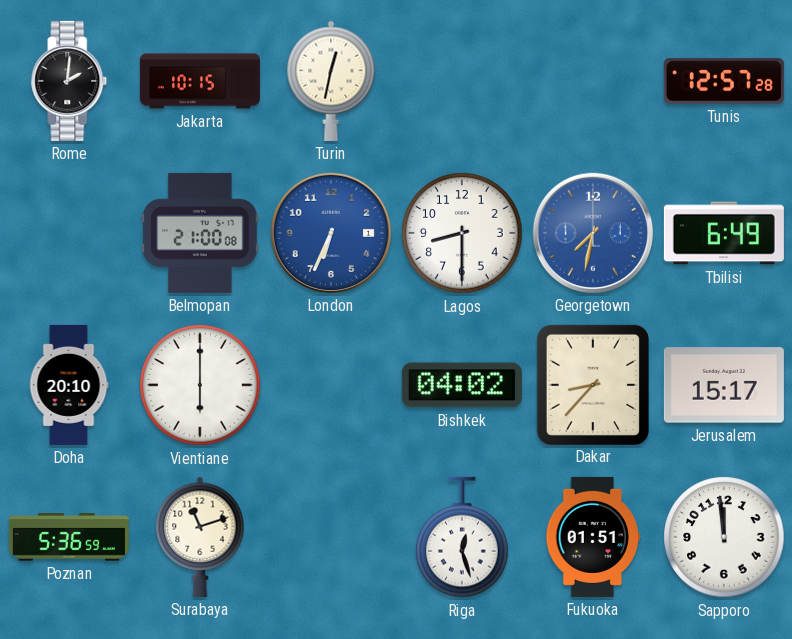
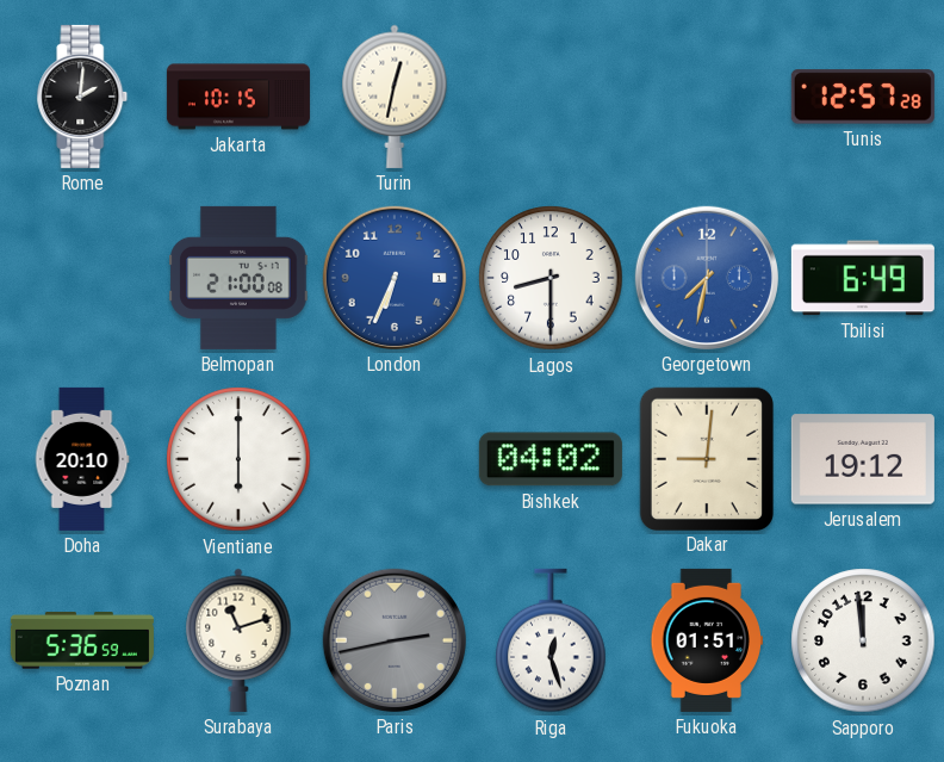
Dakar: 8:37 -> 9:01 (707, 458)
Jerusalem: 15:17 -> 19:12 (863, 459)
Paris: none -> 2:43 (395, 640)
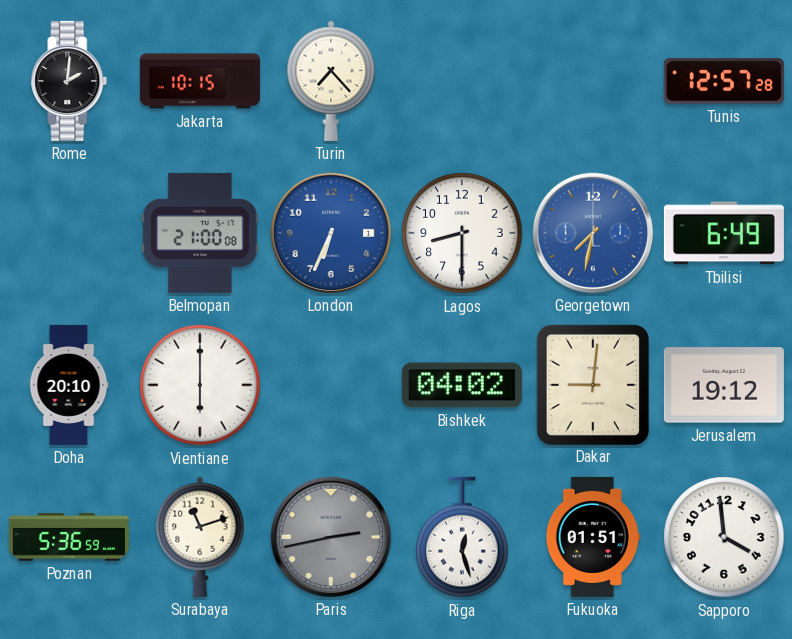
Turin: 12:32 -> 7:23 (331, 81)
Sapporo: 11:59 -> 3:59 (724, 537)
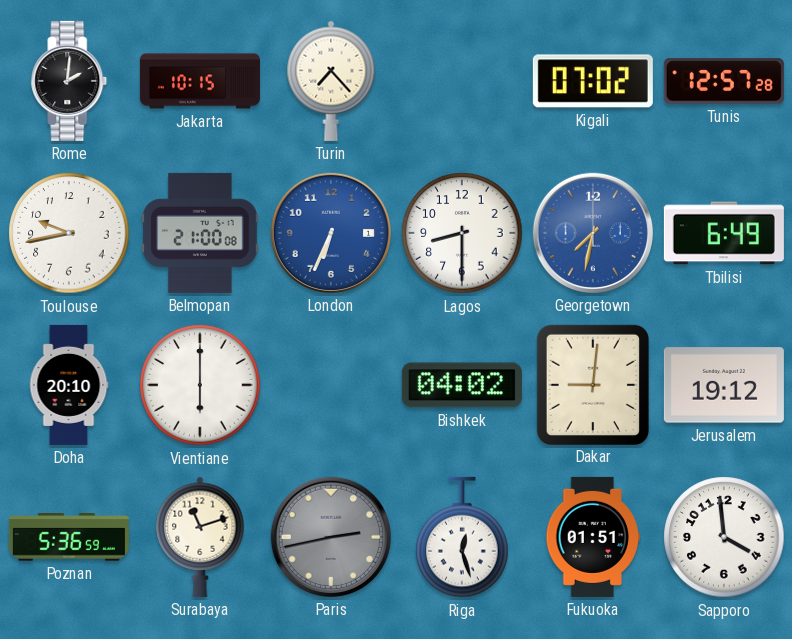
Kigali: none -> 07:02 (593, 81)
Toulouse: none -> 9:43 (69, 233)
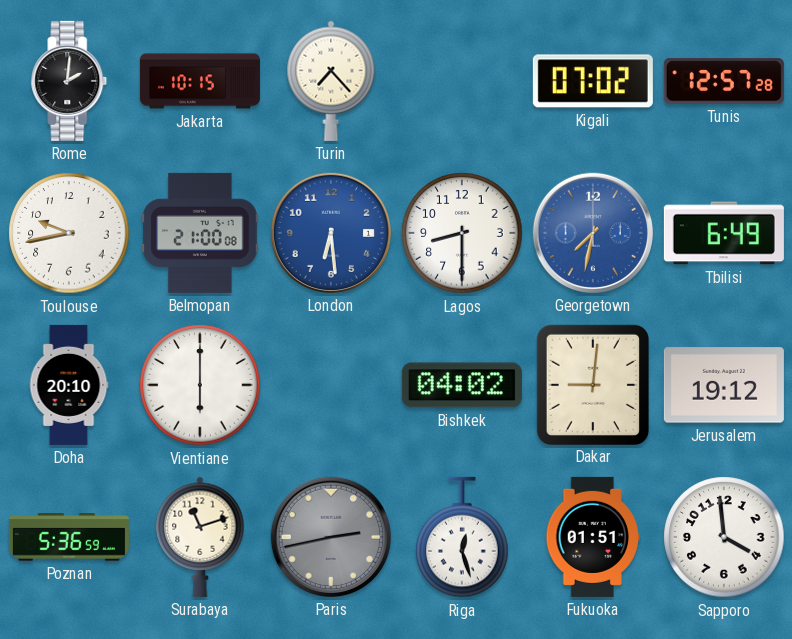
London: 6:34 -> 6:29 (331, 233)
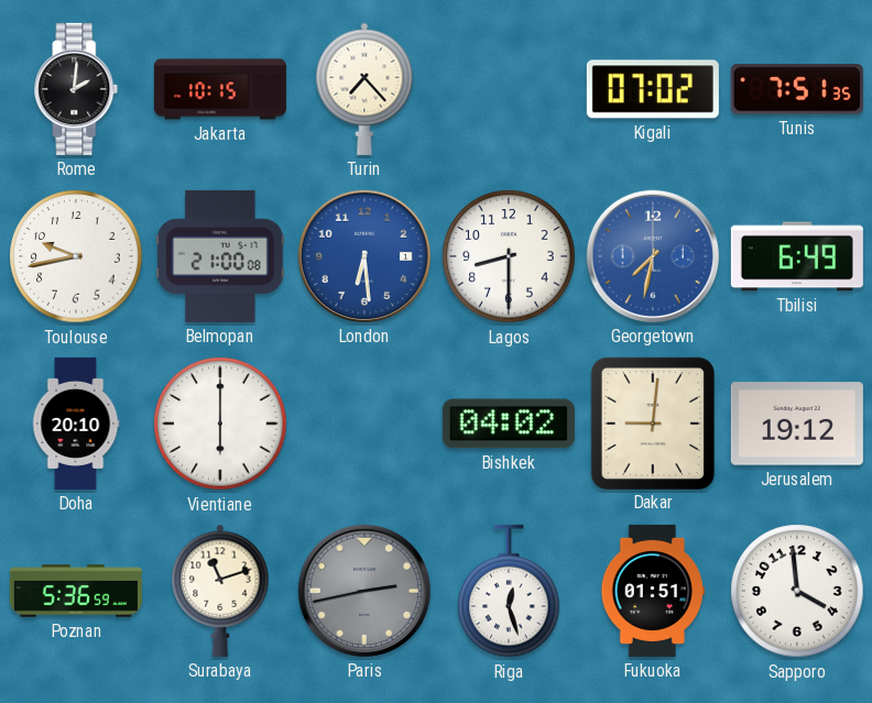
Tunis: 12:57 -> 7:51 (797, 89)
